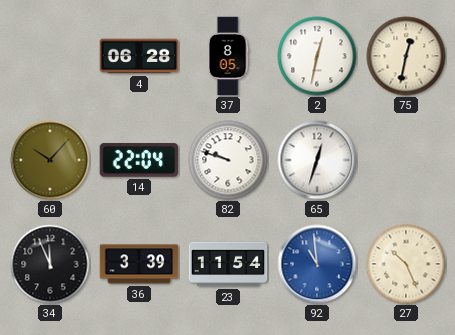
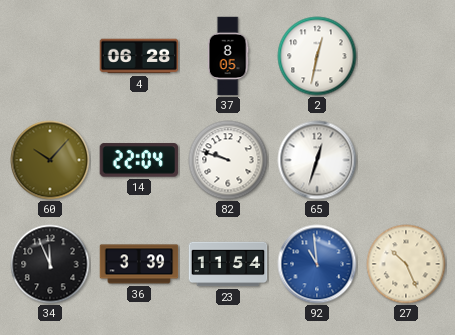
75: 12:32 -> none (406, 56)
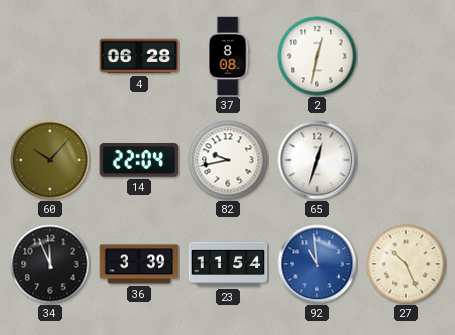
37: 8:05 -> 8:08 (228, 56)
82: 9:48 -> 9:43 (228, 160)
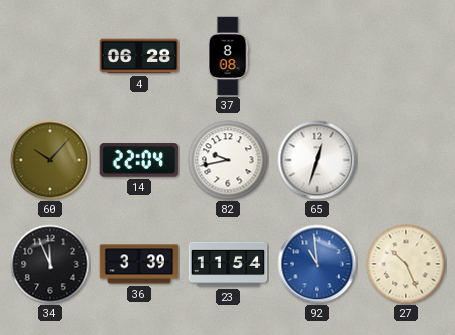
2: 12:32 -> none (317, 56)
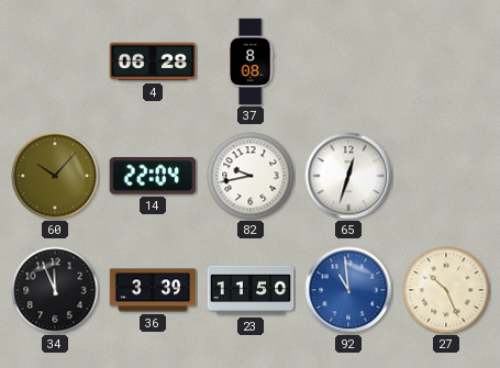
23: 11:54 -> 11:50 (251, 290)
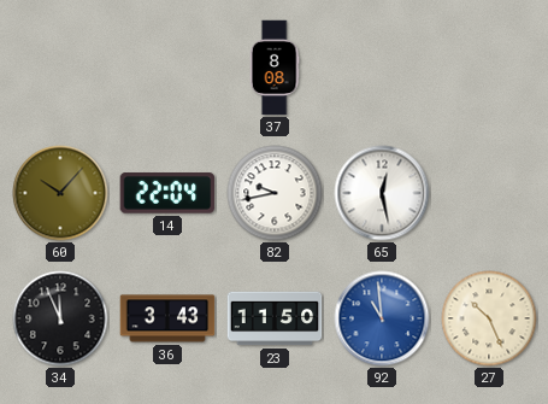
4: 06:28 -> none (153, 62)
65: 12:33 -> 12:28 (382, 193)
36: 3:39 -> 3:43 (167, 318)
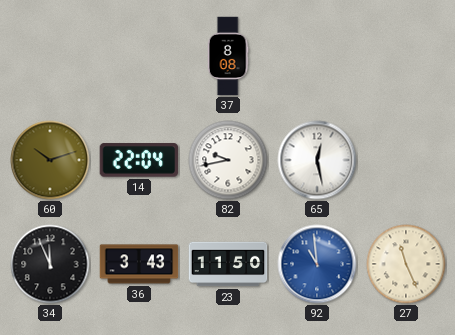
60: 10:07 -> 10:12 (50, 160)
27: 10:26 -> 11:26 (406, 264)
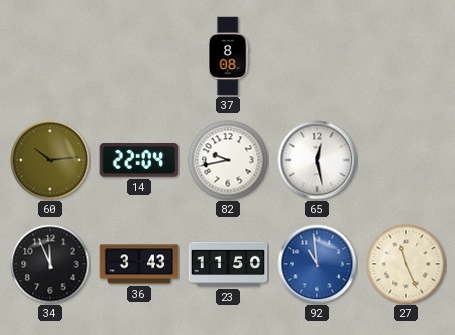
60: 10:12 -> 10:14 (50, 160)
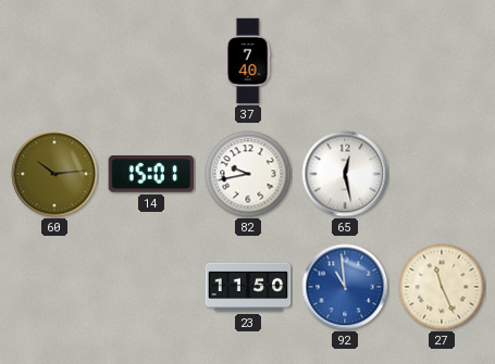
37: 8:08 -> 7:40 (248, 61)
14: 22:04 -> 15:01 (151, 174)
34: 11:56 -> none (50, 264)
36: 3:43 -> none (139, 264)
